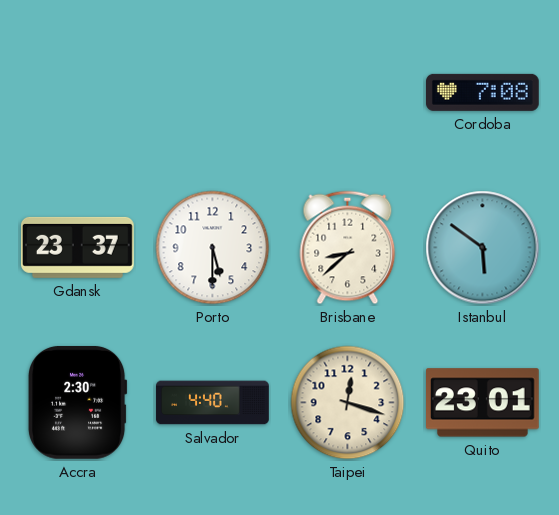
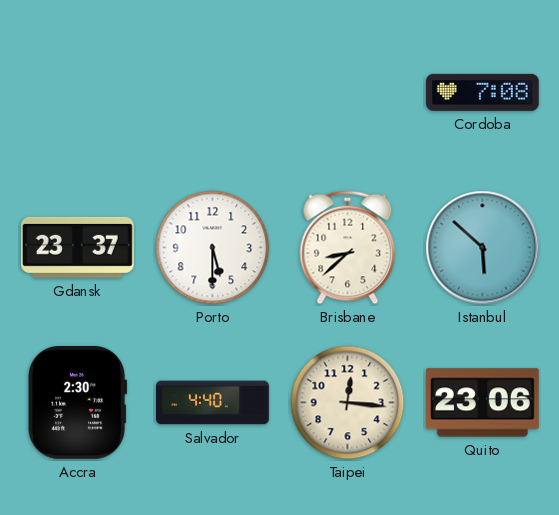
Istanbul: 5:51 -> 5:52 (483, 248)
Taipei: 12:18 -> 12:16 (348, 403)
Quito: 23:01 -> 23:06 (483, 403)
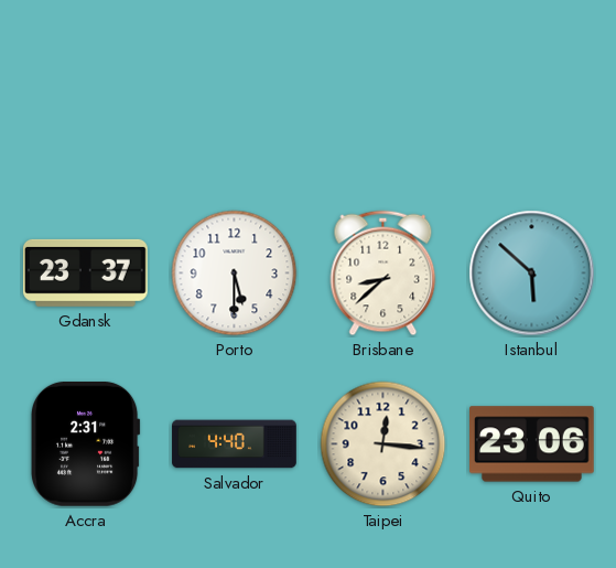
Cordoba: 7:08 -> none (483, 92)
Accra: 2:30 -> 2:31 (85, 443)
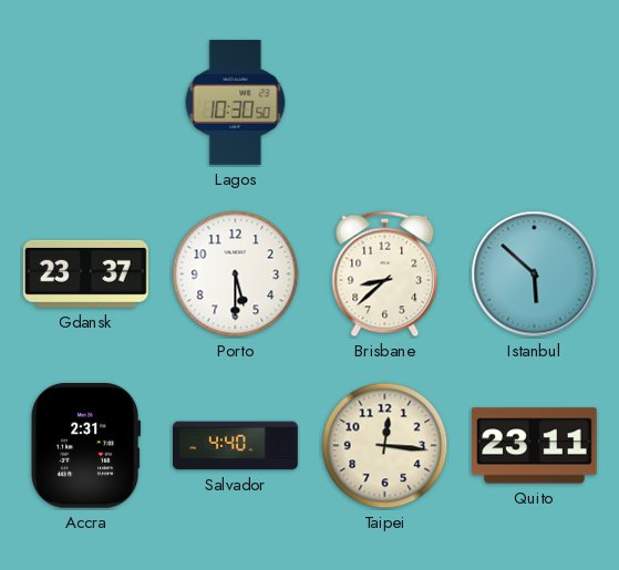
Lagos: none -> 10:30 (236, 103)
Quito: 23:06 -> 23:11 (535, 446)
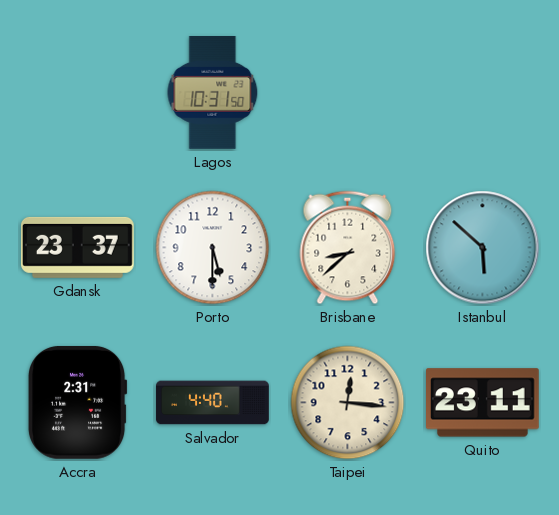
Lagos: 10:30 -> 10:31 (213, 93)
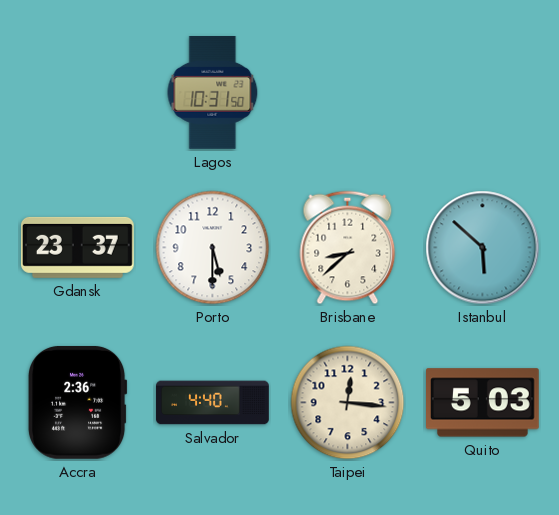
Accra: 2:31 -> 2:36 (77, 402)
Quito: 23:11 -> 5:03 (483, 403)
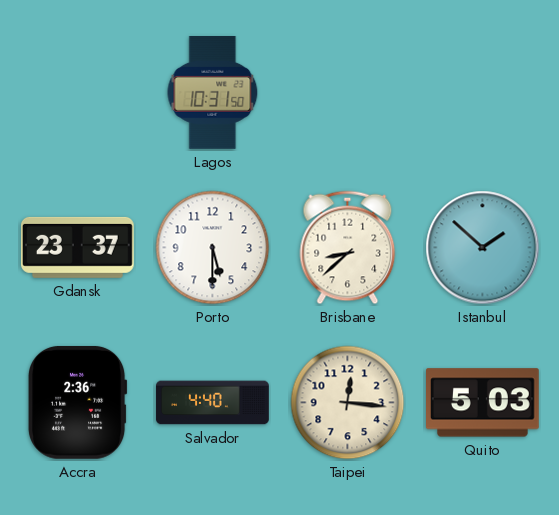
Istanbul: 5:52 -> 1:52 (483, 248)
